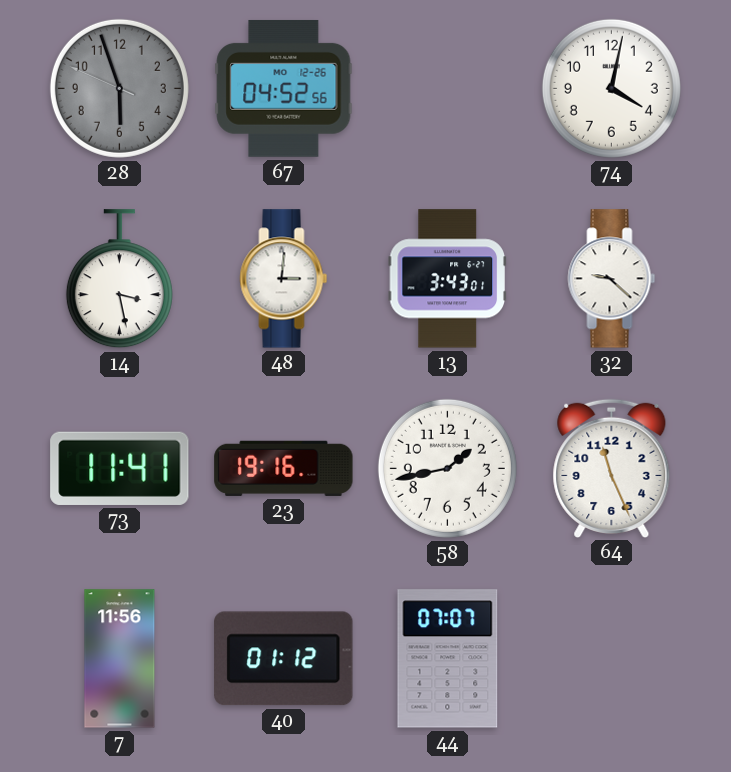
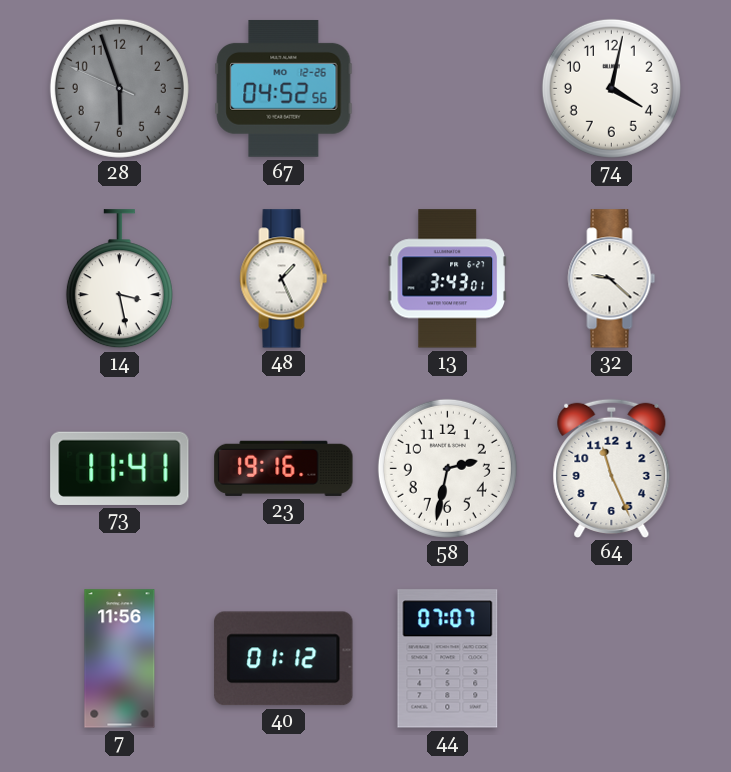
48: 3:01 -> 1:26 (284, 279)
58: 1:43 -> 2:32 (447, 468)
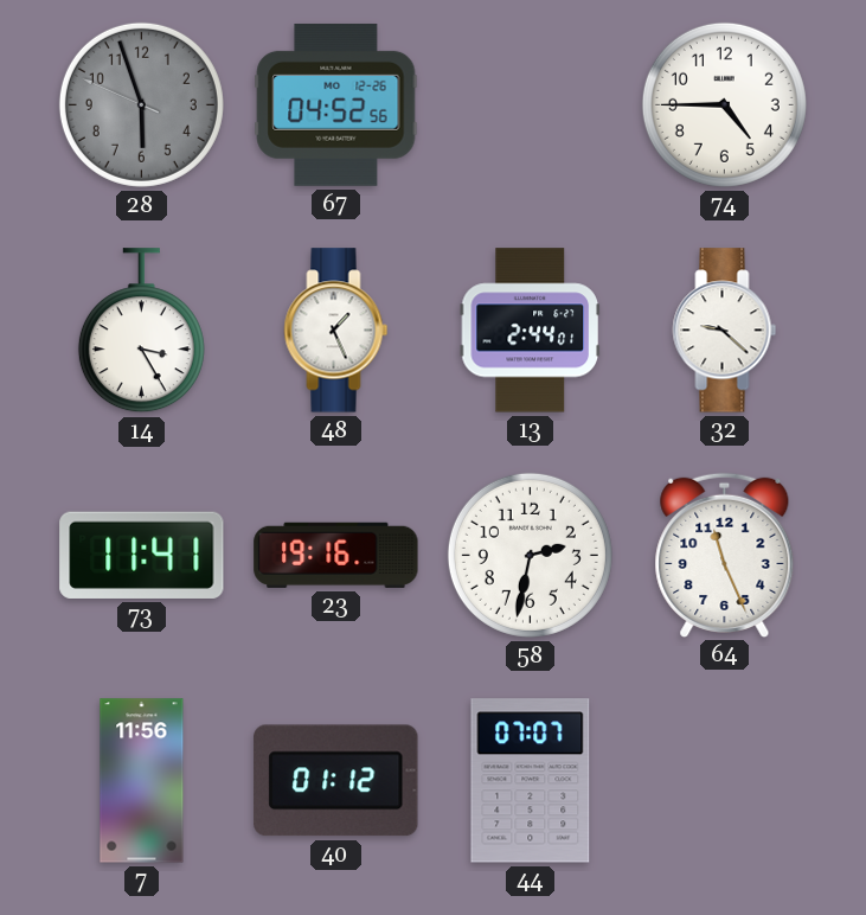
74: 4:02 -> 4:45 (724, 104)
14: 3:28 -> 3:25 (141, 331)
13: 3:43 -> 2:44 (530, 331)
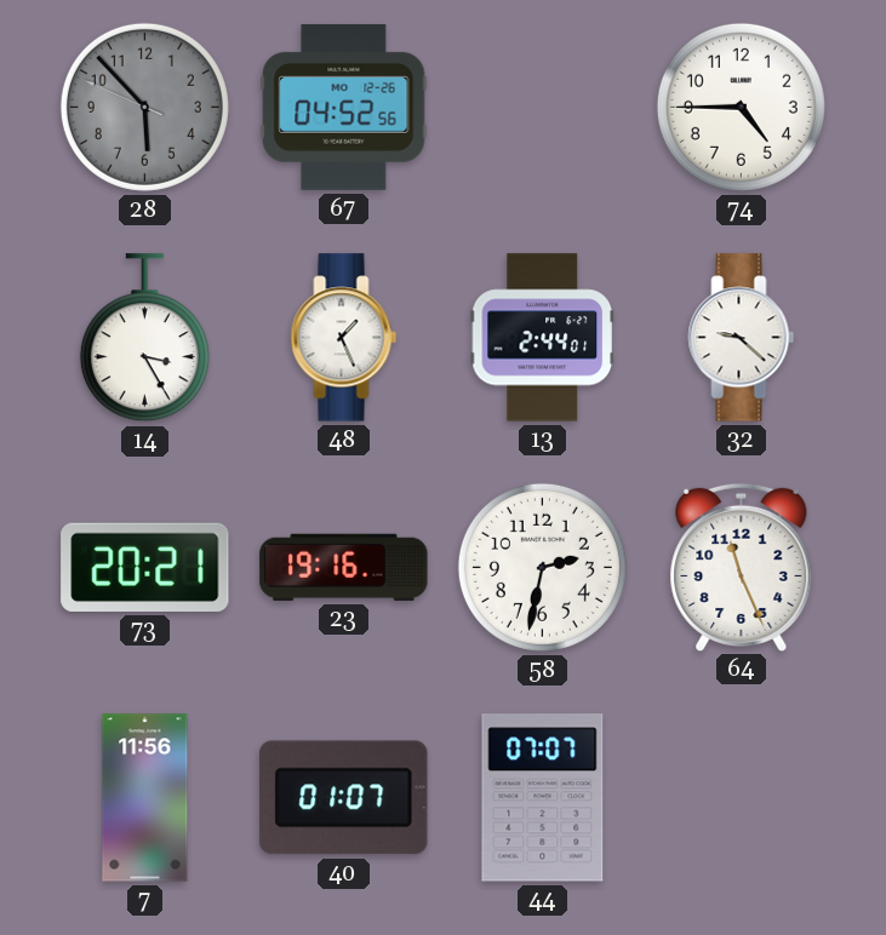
28: 5:56 -> 5:52 (144, 107)
73: 11:41 -> 20:21 (145, 567)
40: 01:12 -> 01:07 (344, 798)
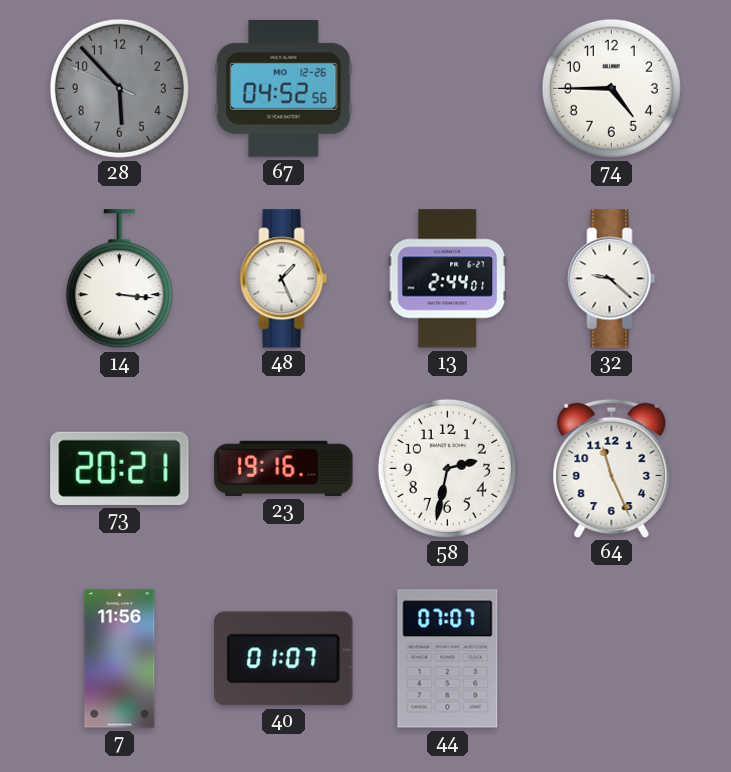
14: 3:25 -> 3:16 (119, 279)
